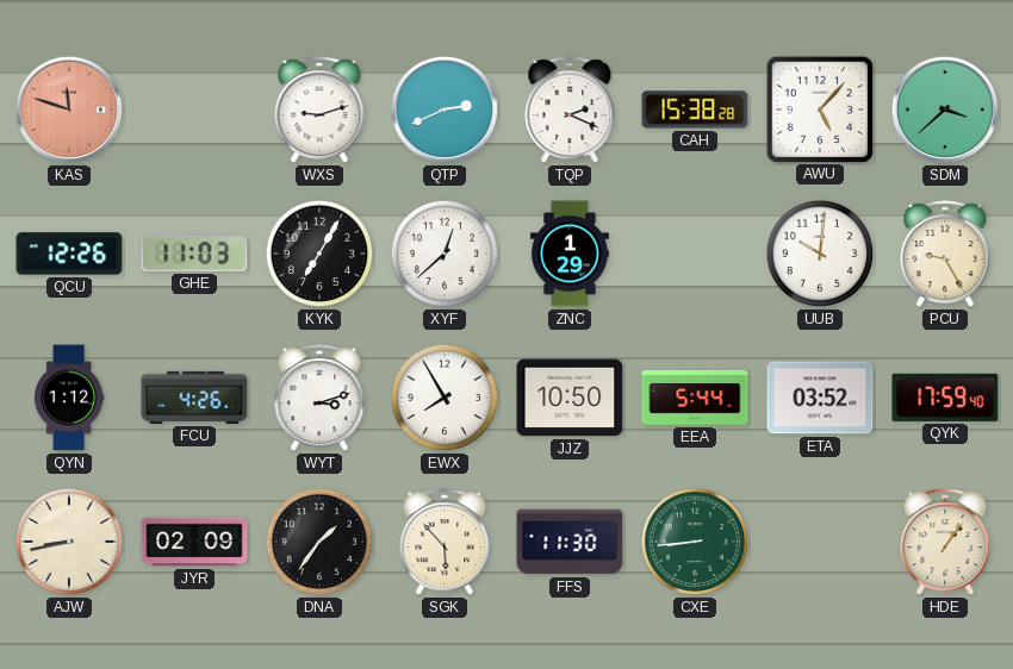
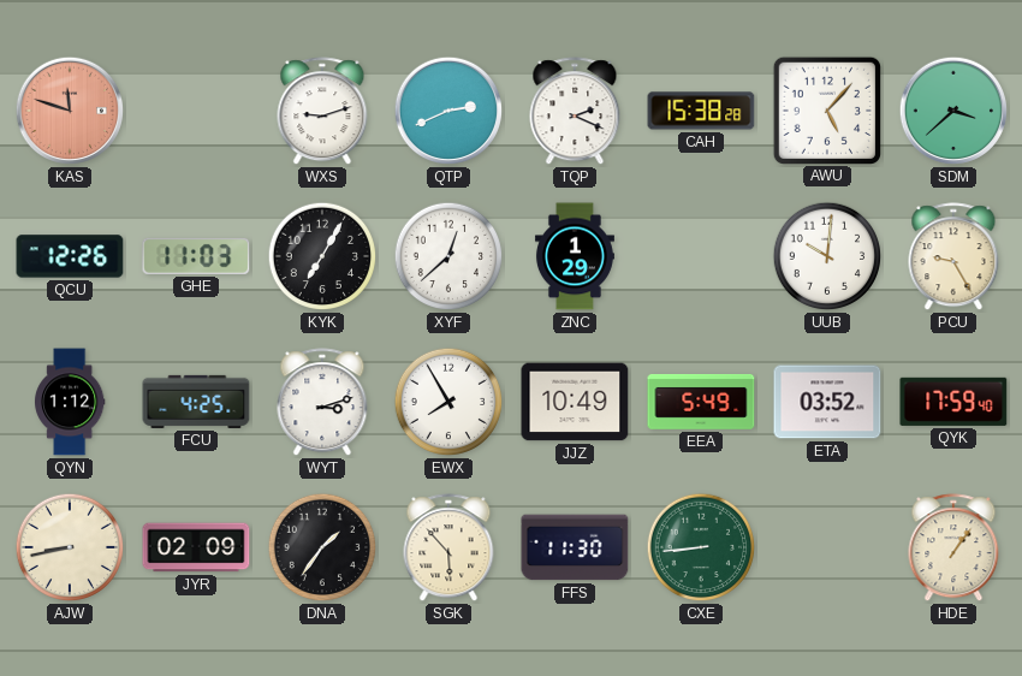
FCU: 4:26 -> 4:25 (196, 402)
JJZ: 10:50 -> 10:49 (575, 402)
EEA: 5:44 -> 5:49 (701, 402)
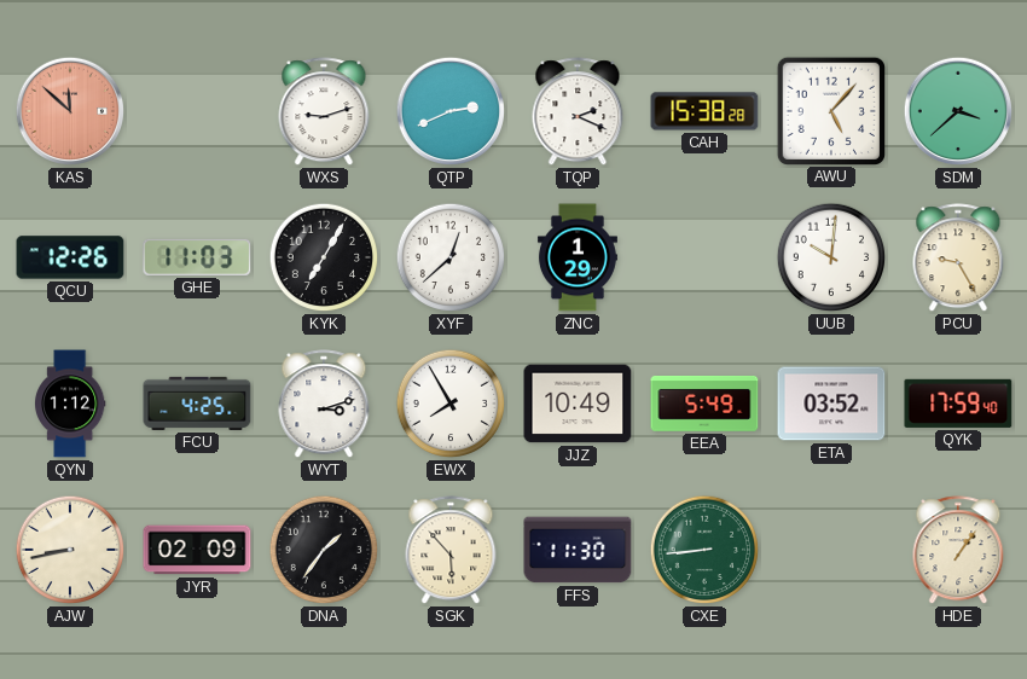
KAS: 11:48 -> 11:52 (70, 111)
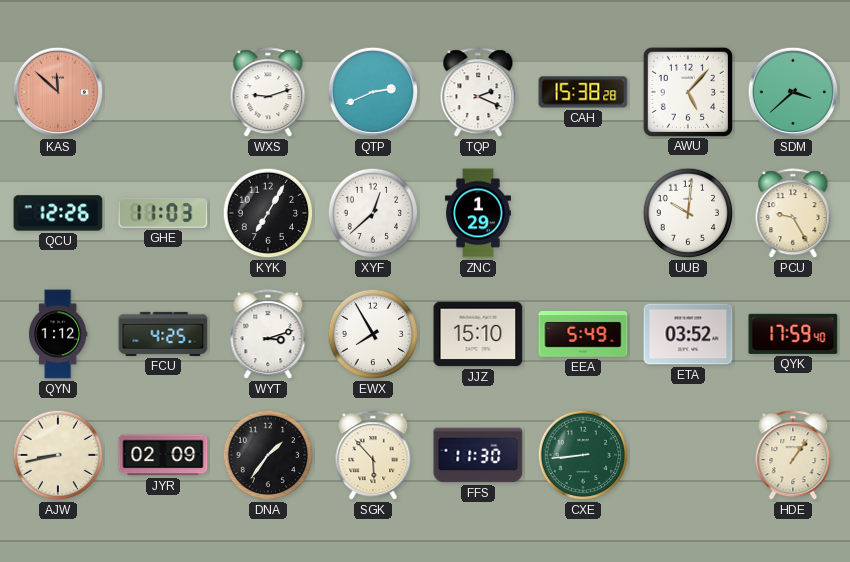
JJZ: 10:49 -> 15:10 (478, 334)
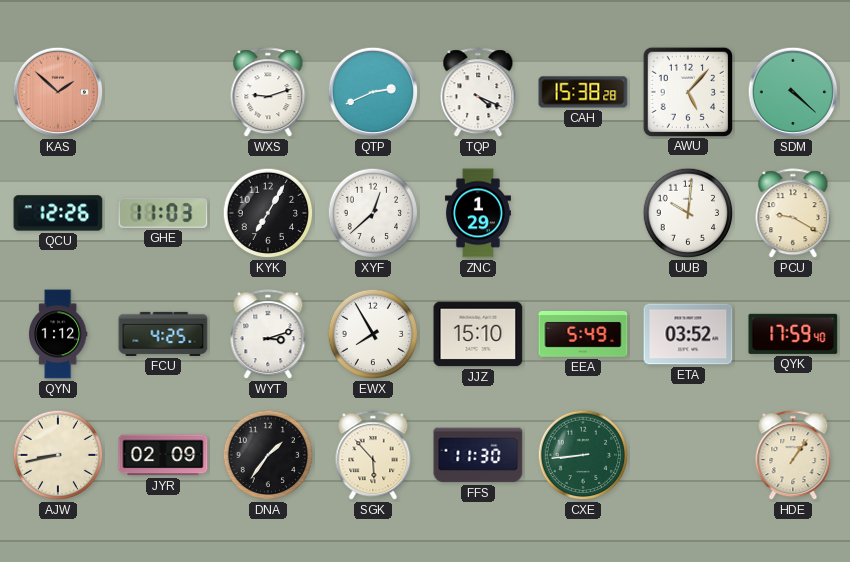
KAS: 11:52 -> 1:52 (58, 92)
TQP: 2:19 -> 4:19 (478, 93)
SDM: 3:38 -> 4:22 (793, 92)
PCU: 9:25 -> 9:20 (793, 214)
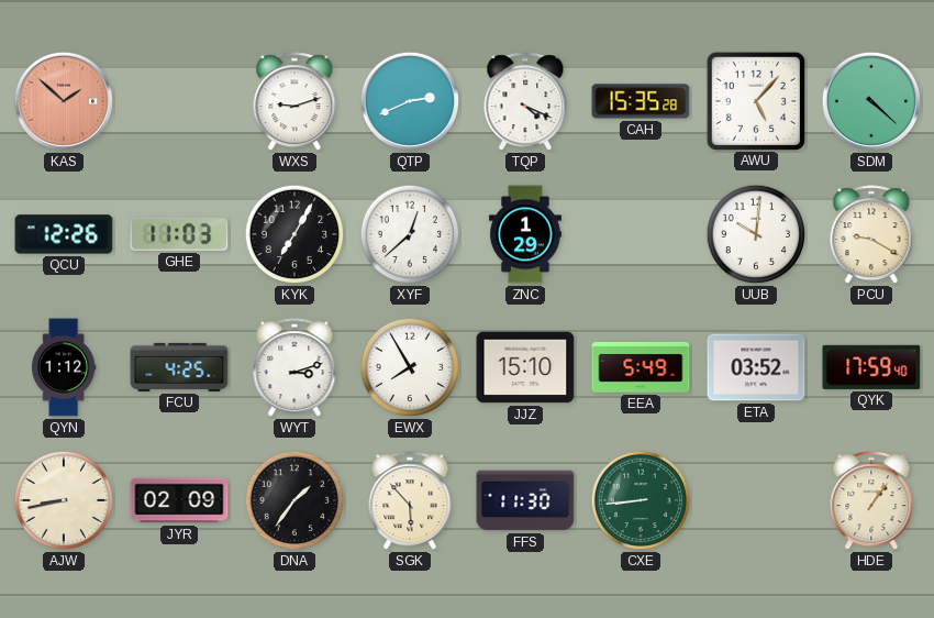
CAH: 15:38 -> 15:35 (641, 101)
